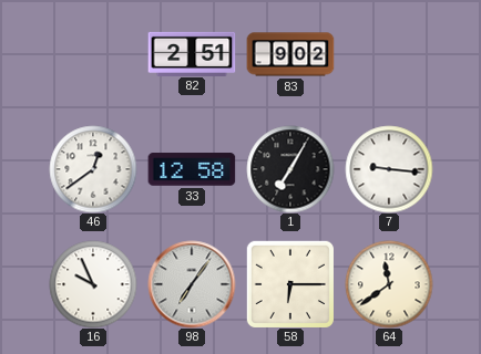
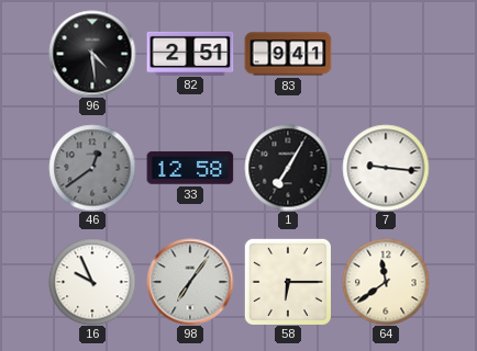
96: none -> 4:29 (92, 54)
83: 9:02 -> 9:41 (288, 54)
46 dial: white -> grey (92, 168)
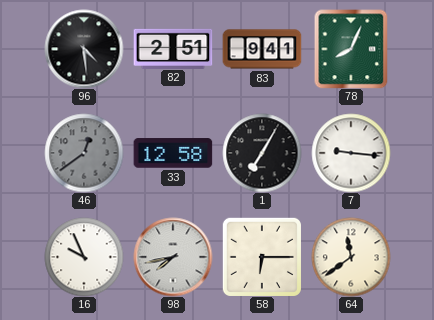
78: none -> 8:04 (351, 49)
98: 7:06 -> 7:43 (173, 257)
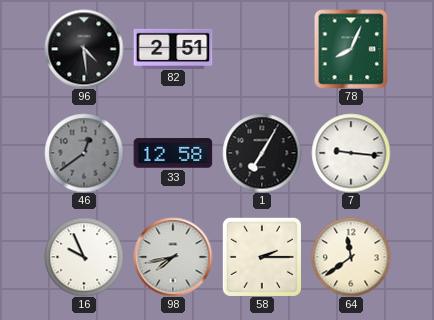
83: 9:41 -> none (262, 49)
58: 6:15 -> 2:15 (262, 257)
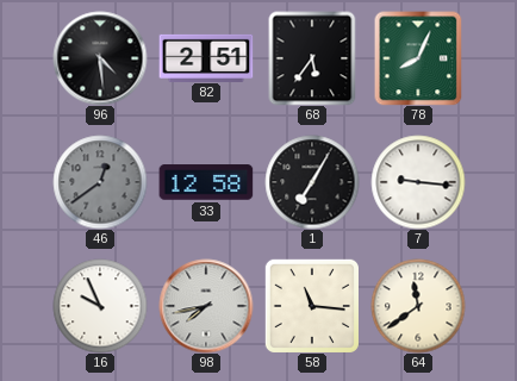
68: none -> 5:36 (312, 58)
58: 2:15 -> 11:16 (312, 306)
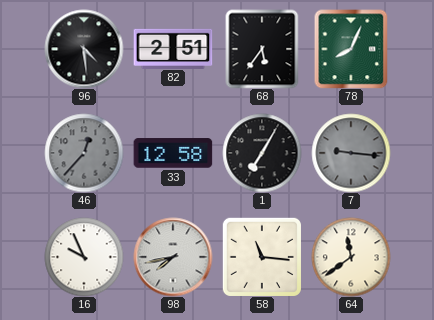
46: 12:39 -> 12:37 (84, 153)
7 dial: white -> grey (351, 153)
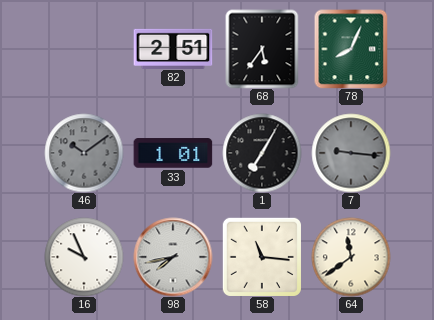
96: 4:29 -> none (84, 49)
46: 12:37 -> 10:09 (84, 153)
33: 12:58 -> 1:01 (173, 153)
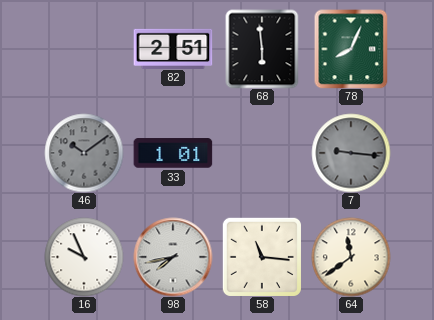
68: 5:36 -> 5:59 (262, 49)
1: 7:05 -> none (262, 153)
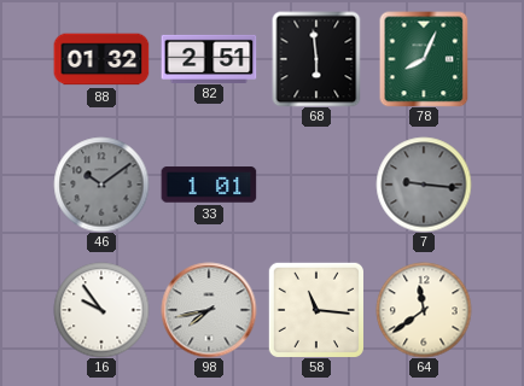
88: none -> 01:32 (101, 59)
16: 9:56 -> 9:54 (101, 310)
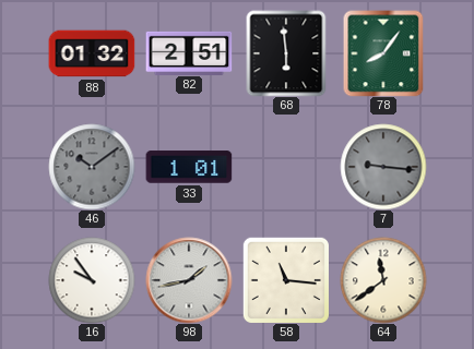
78: 8:04 -> 8:06 (383, 53)
98: 7:43 -> 1:43 (189, 280)
